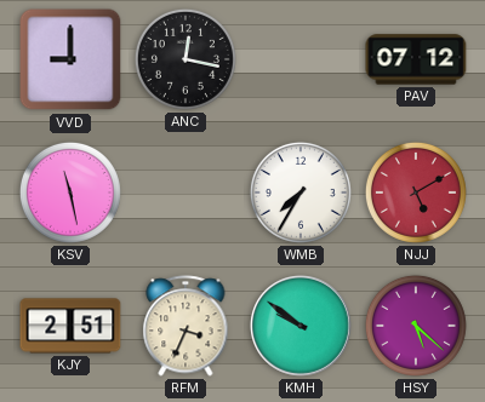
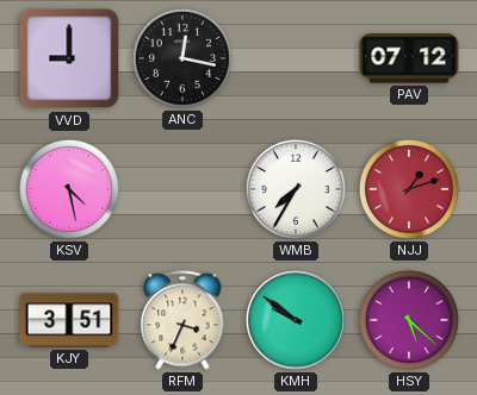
KSV: 11:28 -> 4:28 (69, 189)
NJJ: 5:10 -> 1:12 (409, 189)
KJY: 2:51 -> 3:51 (69, 320)
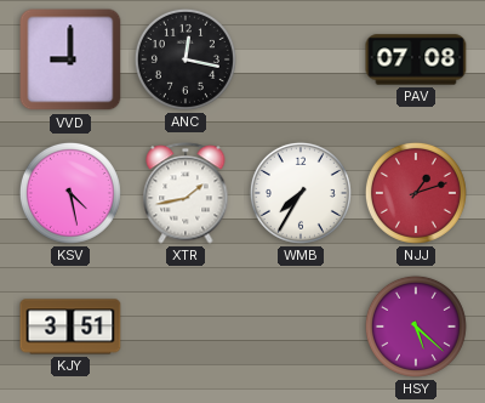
PAV: 07:12 -> 07:08 (416, 59)
XTR: none -> 1:43 (186, 193)
RFM: 3:34 -> none (182, 320)
KMH: 9:51 -> none (297, 321)
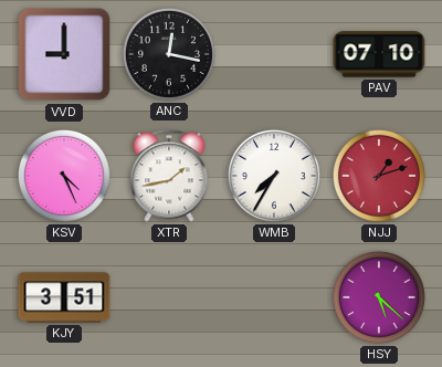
PAV: 07:08 -> 07:10 (379, 54)
KSV: 4:28 -> 4:26 (64, 176)
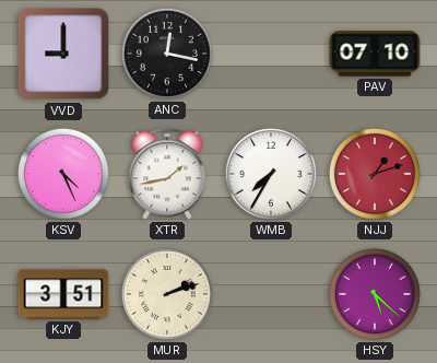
MUR: none -> 2:12 (167, 294)
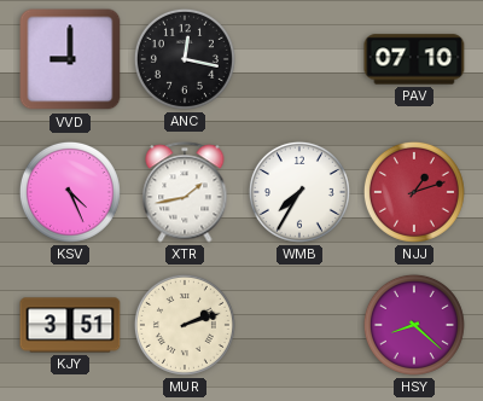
HSY: 5:22 -> 8:22 (414, 325)
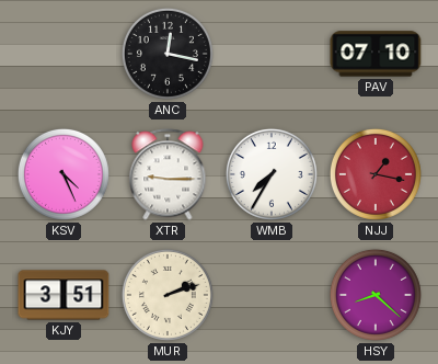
VVD: 9:00 -> none (70, 59)
XTR: 1:43 -> 9:15 (168, 174)
NJJ: 1:12 -> 1:17 (376, 174)
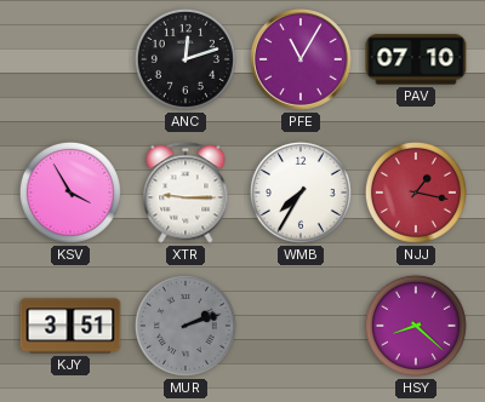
ANC: 12:17 -> 12:12 (186, 59)
PFE: none -> 11:05 (302, 61)
KSV: 4:26 -> 3:55 (70, 193)
MUR dial: cream -> grey (186, 326)
